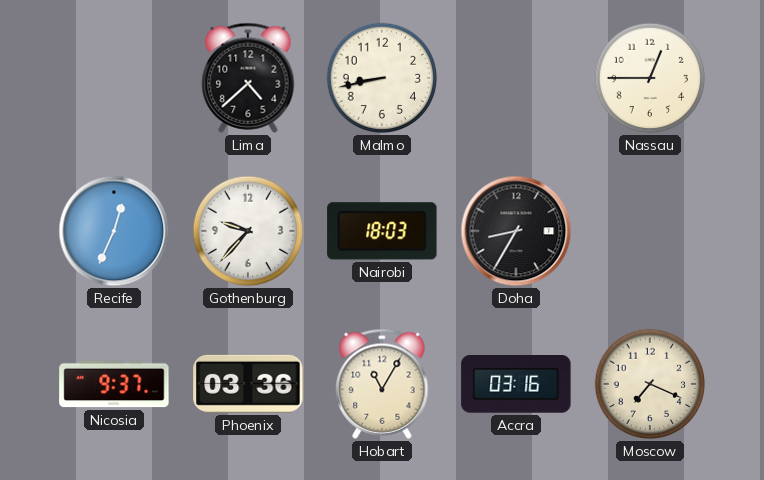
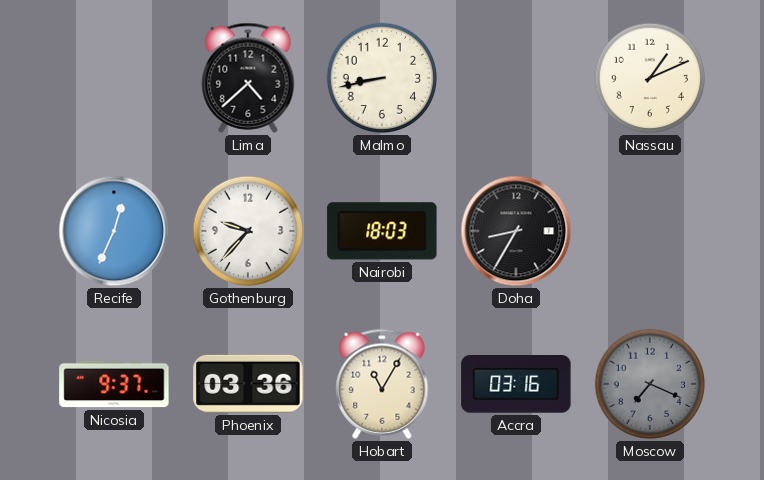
Nassau: 12:45 -> 1:11 (650, 78)
Moscow dial: cream -> grey (650, 384)
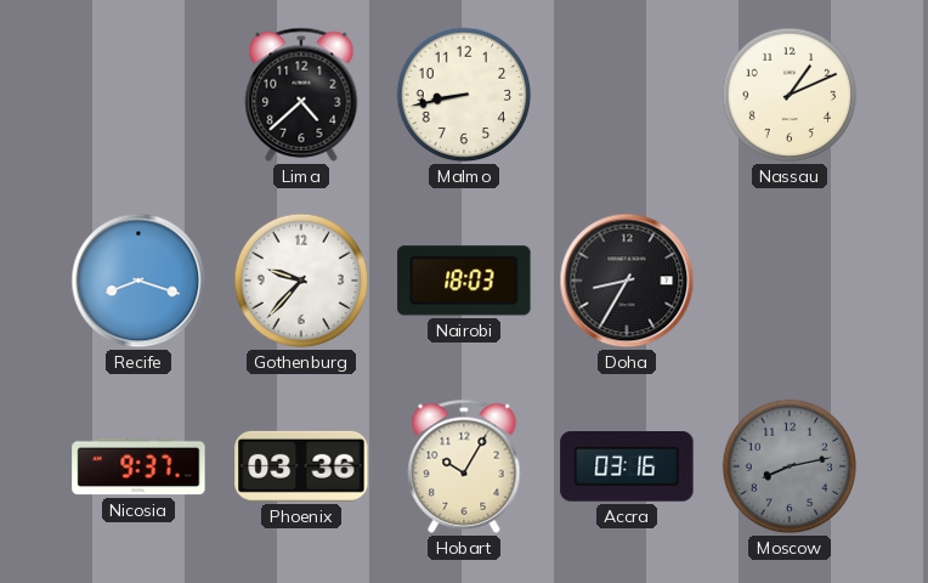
Recife: 12:34 -> 8:18 (138, 281)
Hobart: 11:05 -> 10:05 (464, 466)
Moscow: 7:19 -> 8:13 (790, 466)
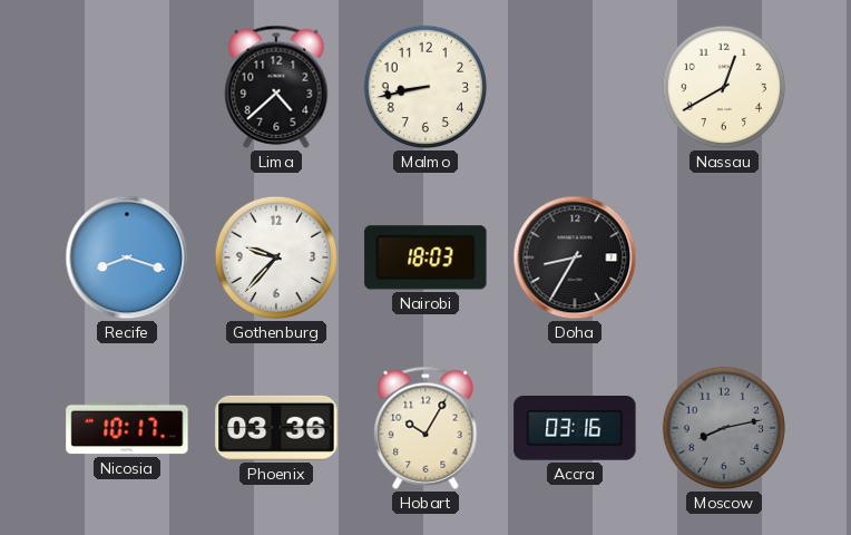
Nassau: 1:11 -> 12:40 (724, 87)
Nicosia: 9:37 -> 10:17 (127, 428)
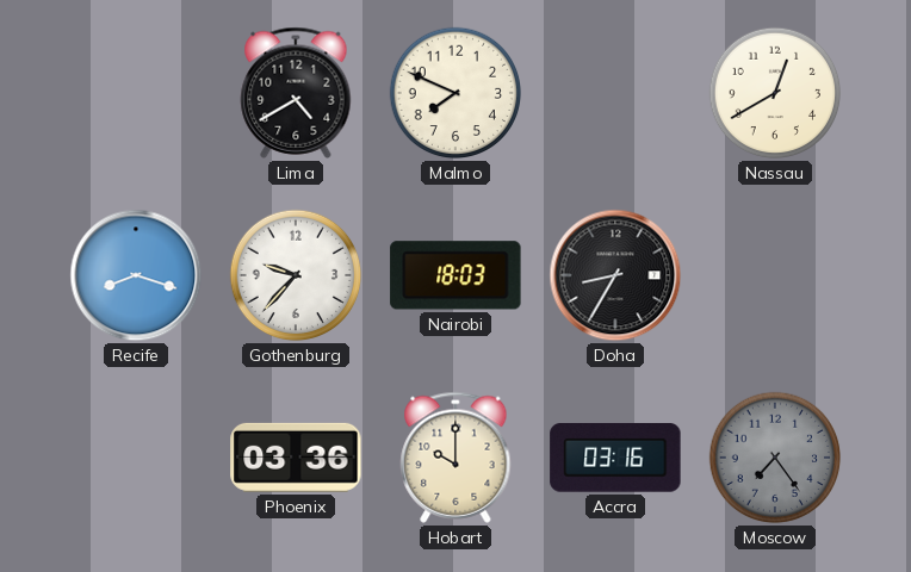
Lima: 4:38 -> 4:40 (296, 93)
Malmo: 8:43 -> 7:49 (456, 93)
Nicosia: 10:17 -> none (127, 428)
Hobart: 10:05 -> 10:00 (456, 458)
Moscow: 8:13 -> 7:24 (775, 458)
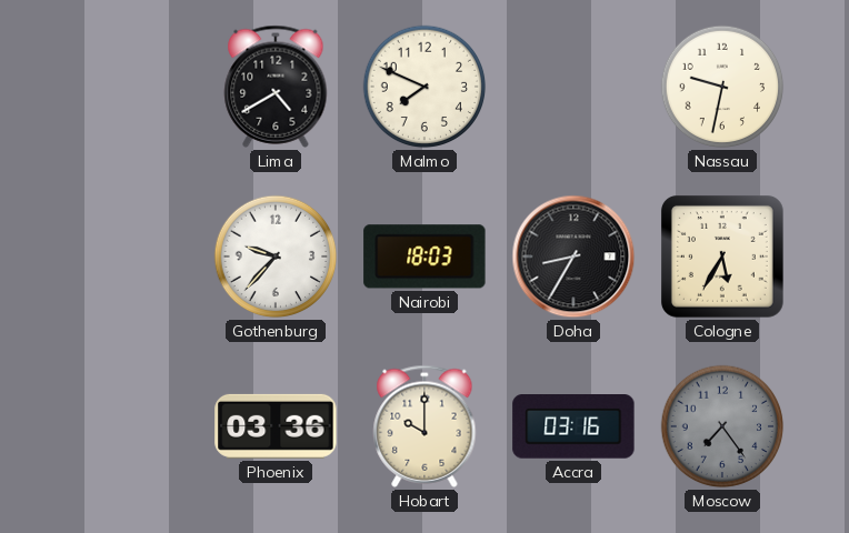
Nassau: 12:40 -> 9:32 (722, 87)
Recife: 8:18 -> none (136, 275)
Cologne: none -> 5:35 (722, 257)
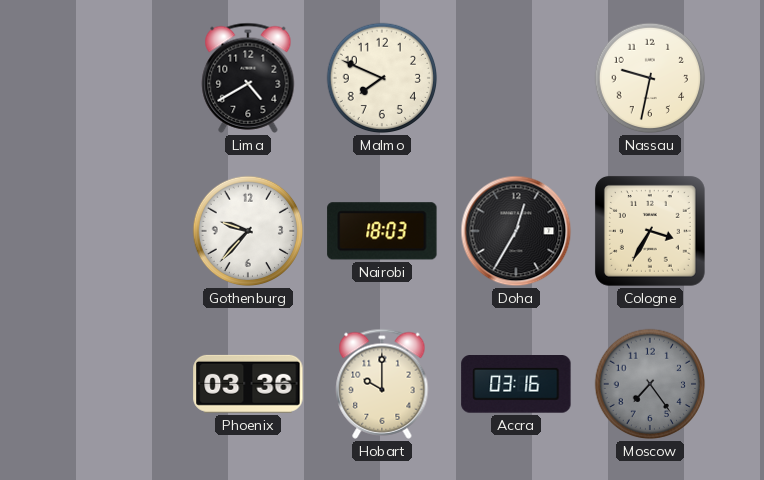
Doha: 8:35 -> 12:35 (516, 231)
Cologne: 5:35 -> 3:35 (650, 231)
